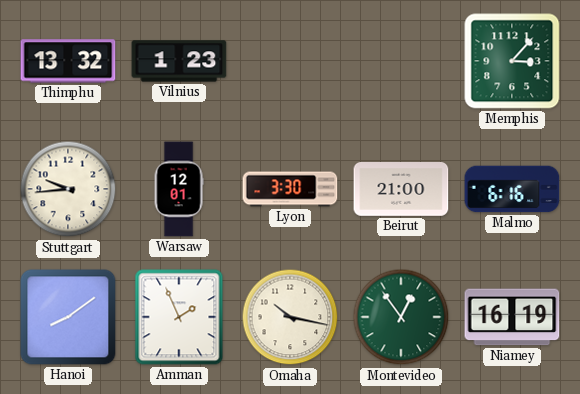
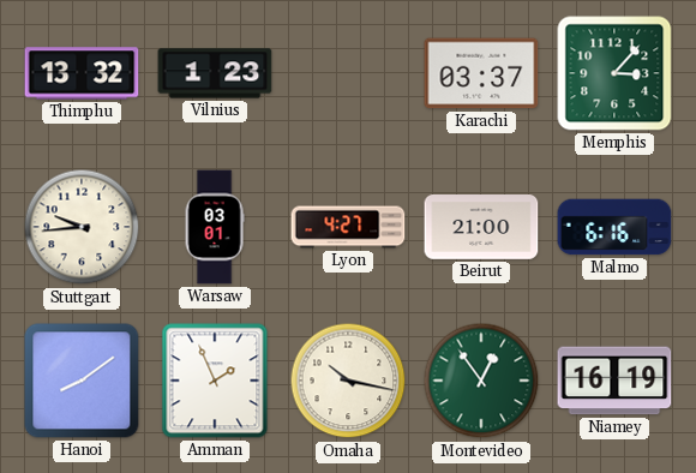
Karachi: none -> 03:37 (481, 73)
Warsaw: 12:01 -> 03:01 (215, 227)
Lyon: 3:30 -> 4:27 (348, 227)
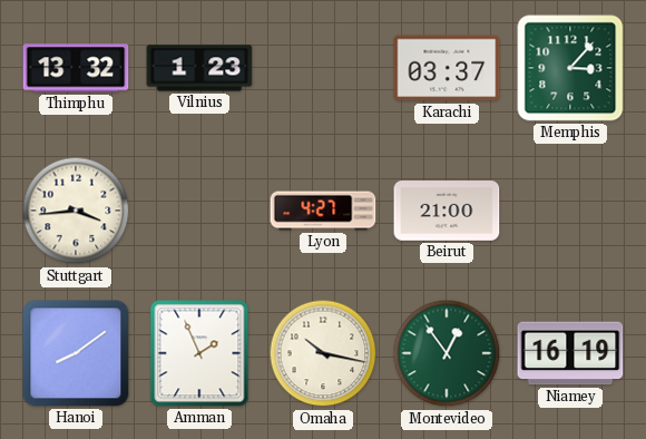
Stuttgart: 9:44 -> 3:44 (76, 211)
Warsaw: 03:01 -> none (215, 227)
Malmo: 6:16 -> none (614, 227)
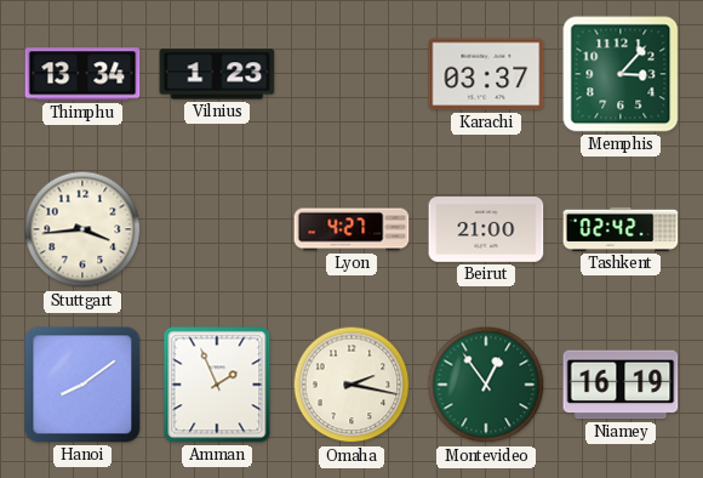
Thimphu: 13:32 -> 13:34 (82, 74)
Tashkent: none -> 02:42 (621, 229)
Omaha: 10:17 -> 2:17 (351, 385)
